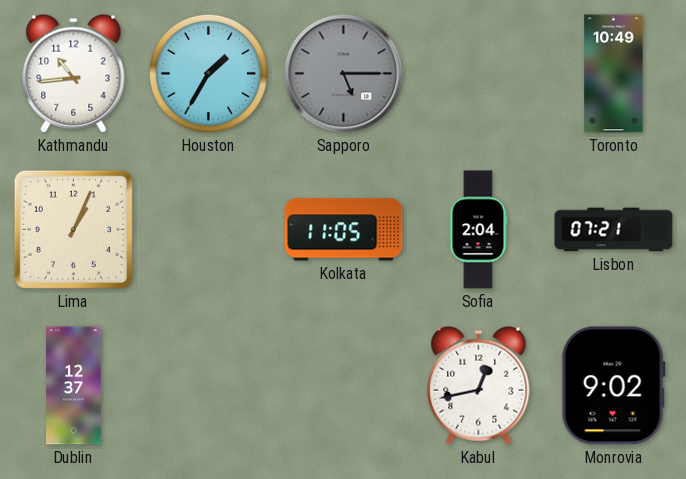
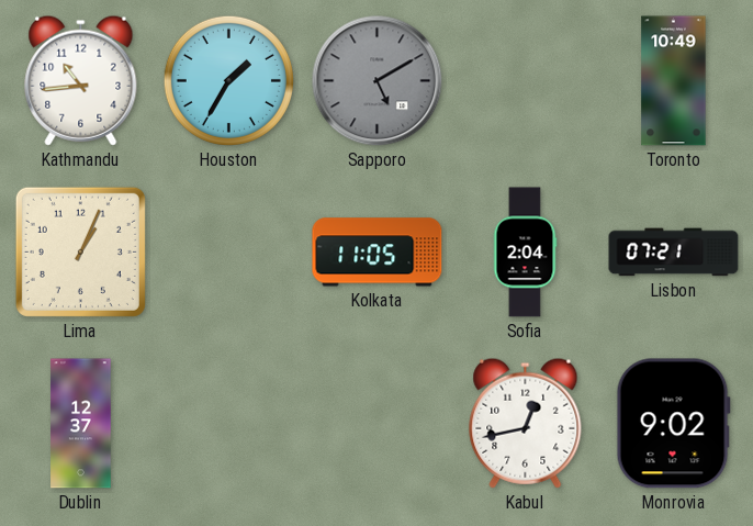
Sapporo: 5:15 -> 5:10 (378, 81)
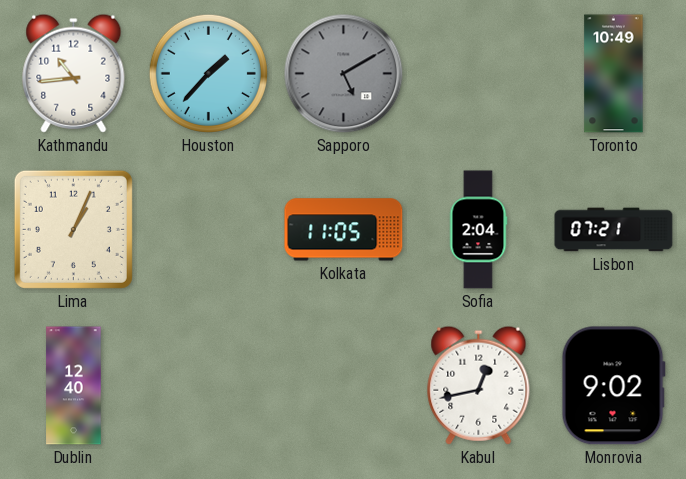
Houston: 1:35 -> 1:37 (208, 73)
Dublin: 12:37 -> 12:40 (74, 386)
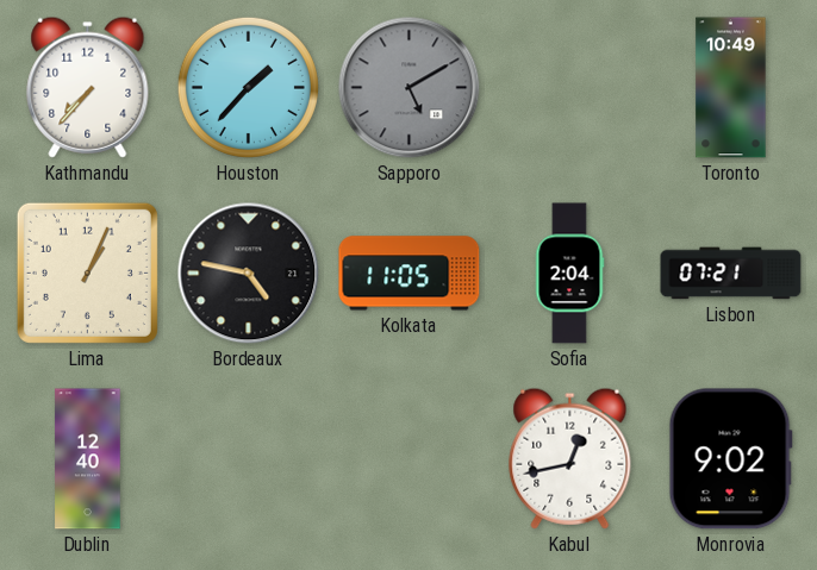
Kathmandu: 10:44 -> 7:37 (88, 87)
Bordeaux: none -> 4:47 (249, 274)
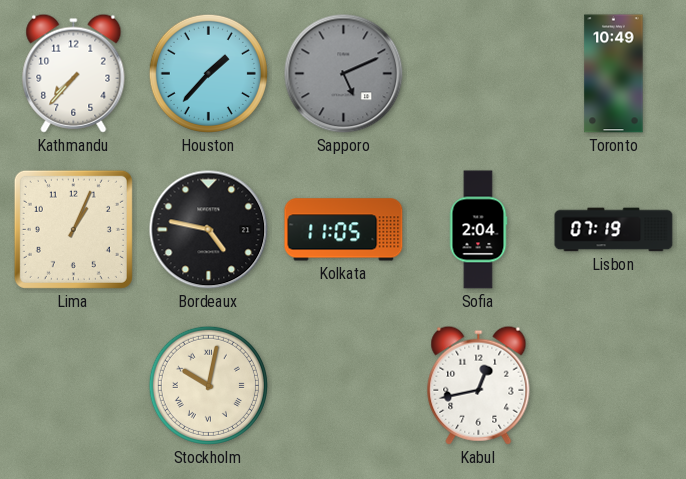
Sapporo: 5:10 -> 5:11 (344, 74)
Lisbon: 07:21 -> 07:19 (614, 230)
Dublin: 12:40 -> none (88, 459)
Stockholm: none -> 10:02 (208, 385)
Monrovia: 9:02 -> none (730, 459)
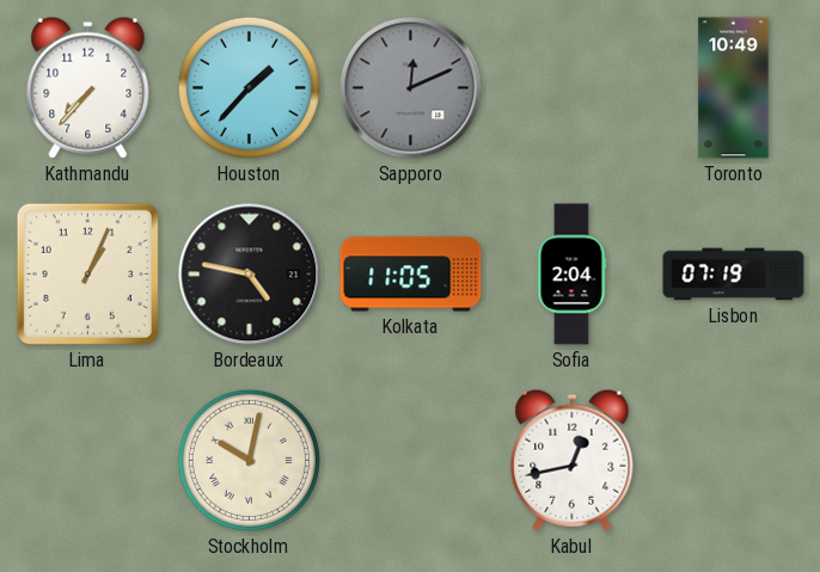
Sapporo: 5:11 -> 12:11 (411, 88)
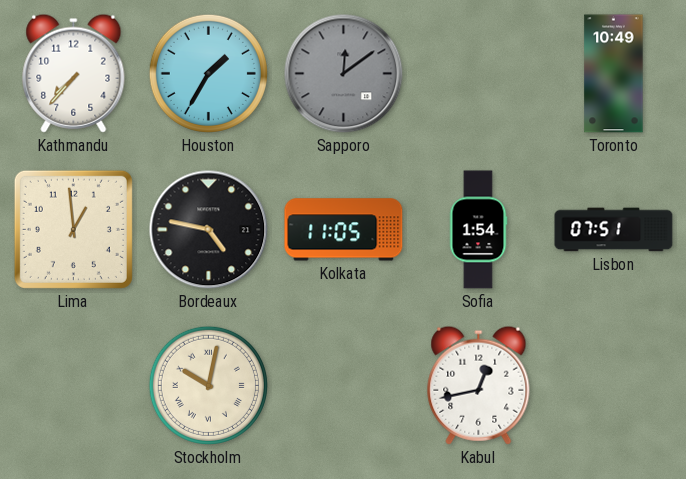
Houston: 1:37 -> 1:35 (208, 73)
Sapporo: 12:11 -> 12:09 (344, 74)
Lima: 1:04 -> 12:59 (73, 229)
Sofia: 2:04 -> 1:54 (478, 230)
Lisbon: 07:19 -> 07:51 (614, 230)
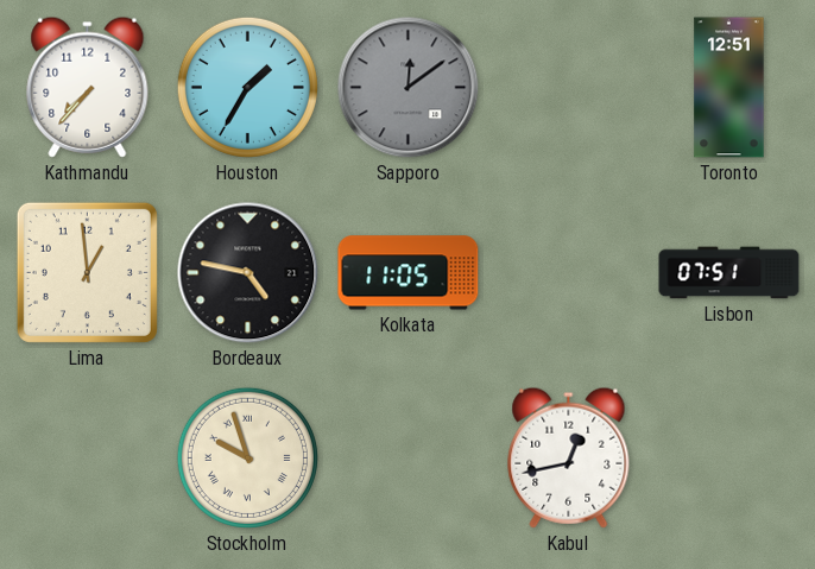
Toronto: 10:49 -> 12:51 (729, 88)
Sofia: 1:54 -> none (478, 230)
Stockholm: 10:02 -> 9:57 (247, 457)
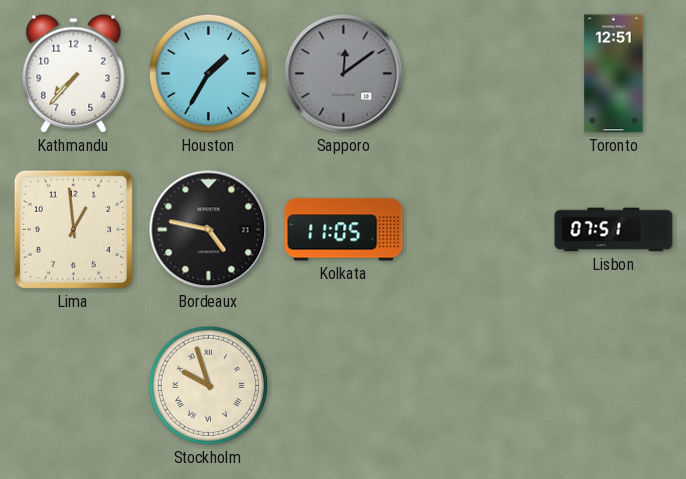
Kabul: 12:43 -> none (569, 457)
